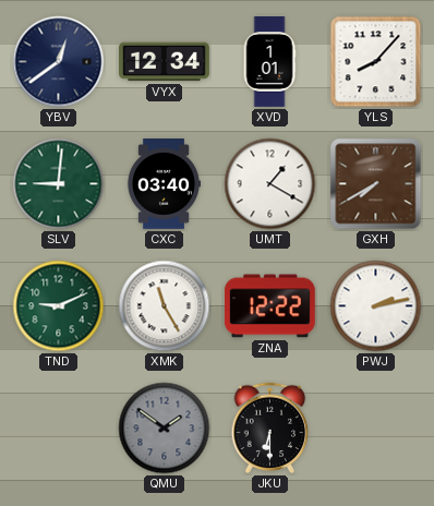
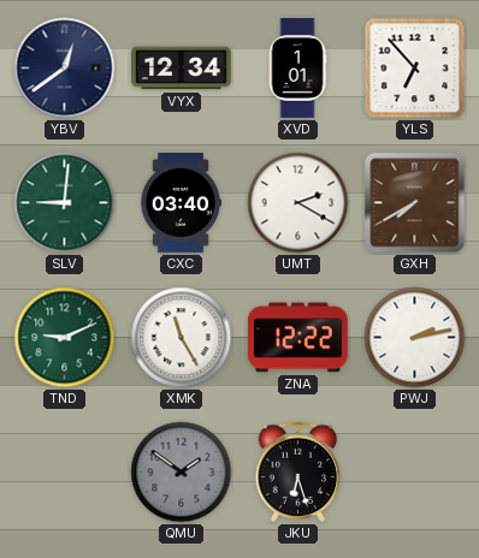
YLS: 8:07 -> 6:53 (415, 69)
UMT: 1:20 -> 2:20 (298, 203)
JKU: 6:30 -> 6:27 (298, 473)
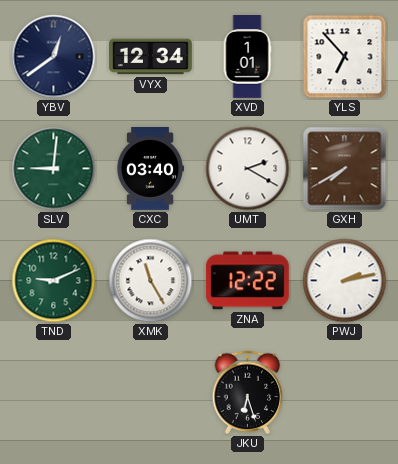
QMU: 1:51 -> none (182, 473)
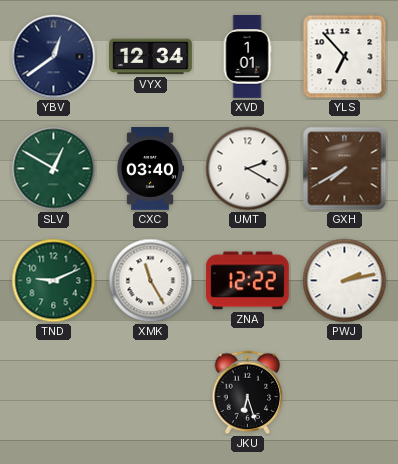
SLV: 9:01 -> 12:50 (54, 169)
